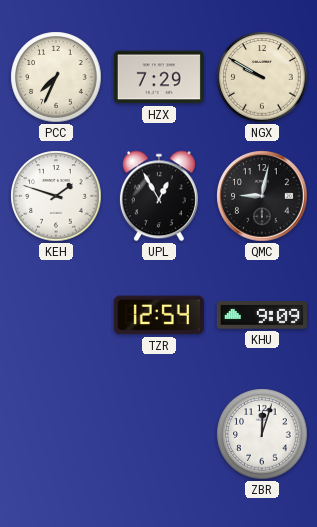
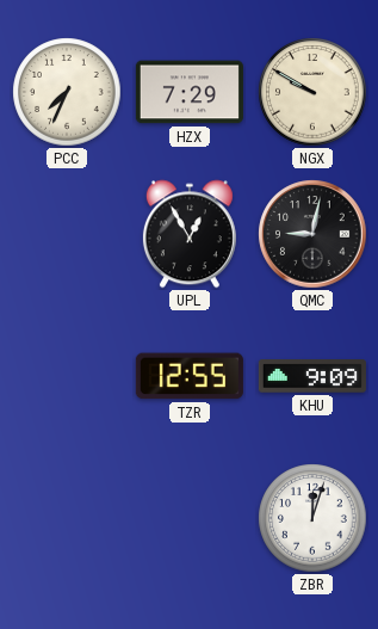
KEH: 1:48 -> none (56, 196)
TZR: 12:54 -> 12:55 (190, 376)
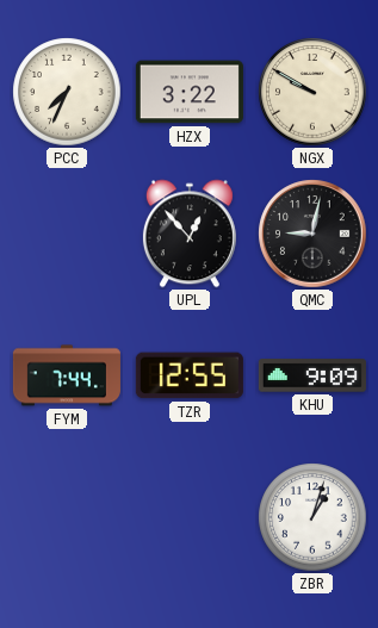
HZX: 7:29 -> 3:22 (190, 92)
UPL: 12:55 -> 12:53 (190, 234)
FYM: none -> 7:44 (67, 375)
ZBR: 12:03 -> 1:03 (312, 517)
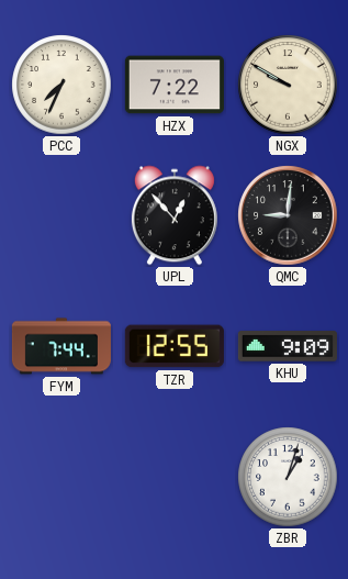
HZX: 3:22 -> 7:22 (175, 85)
QMC: 9:02 -> 9:01 (288, 215)
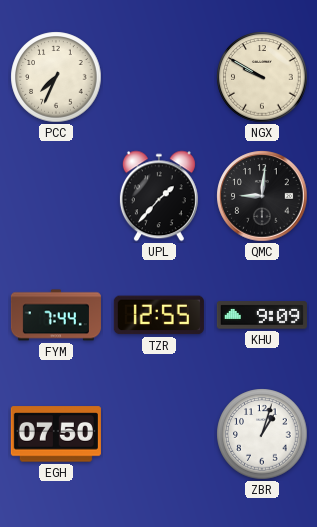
HZX: 7:22 -> none (175, 85)
UPL: 12:53 -> 1:37 (159, 196)
EGH: none -> 07:50 (56, 434)
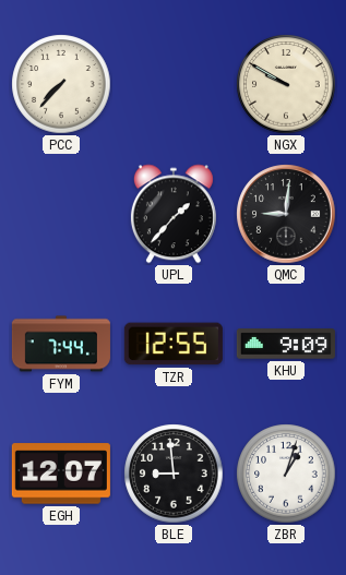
PCC: 7:34 -> 7:37 (61, 84)
EGH: 07:50 -> 12:07 (61, 474)
BLE: none -> 8:59 (174, 474)
